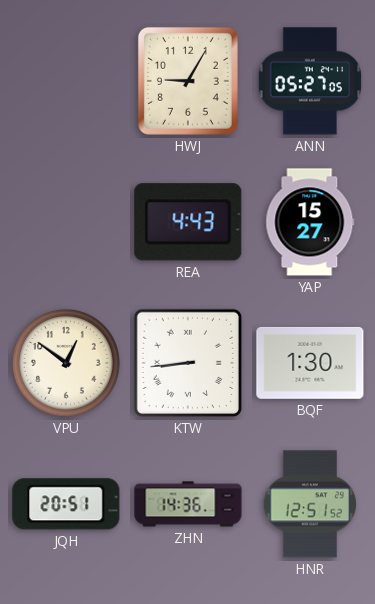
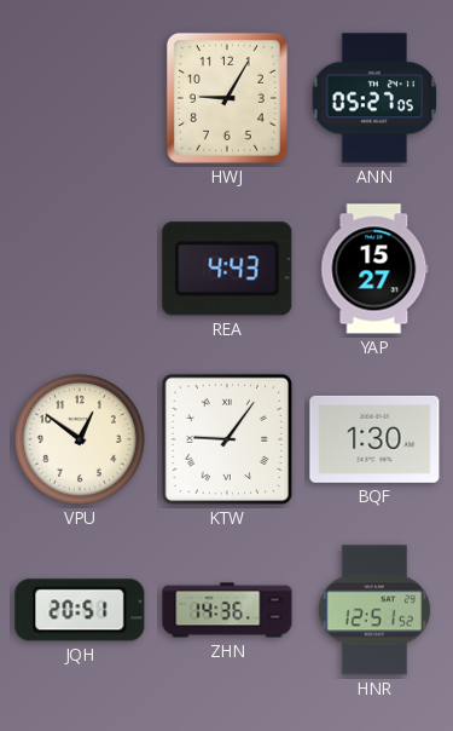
KTW: 8:44 -> 9:06 (227, 439)
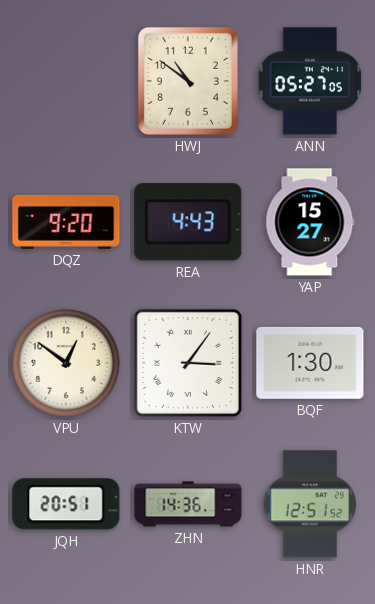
HWJ: 9:05 -> 10:51 (188, 81)
DQZ: none -> 9:20 (66, 222)
KTW: 9:06 -> 3:06 (188, 363)
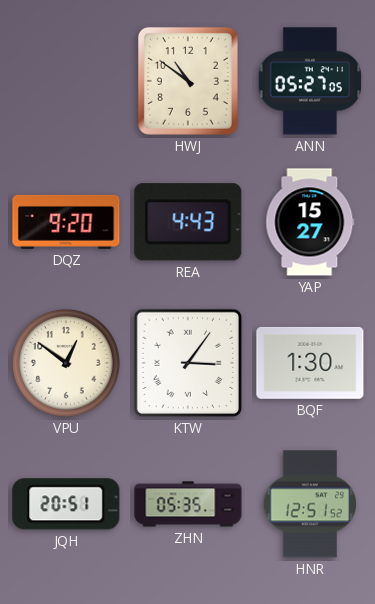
ZHN: 14:36 -> 05:35 (188, 504)
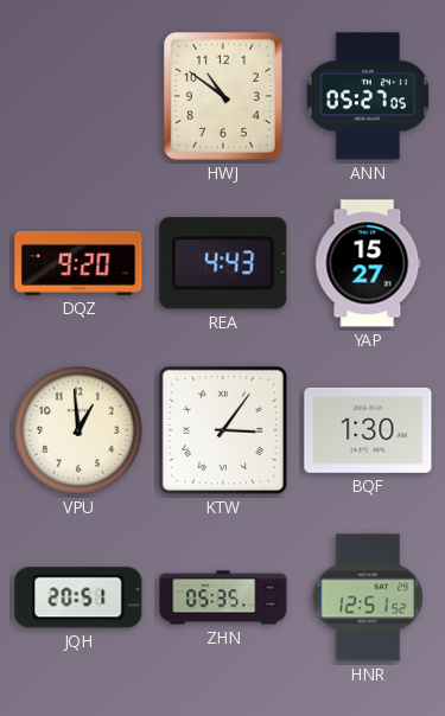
VPU: 12:51 -> 12:59 (80, 431)
